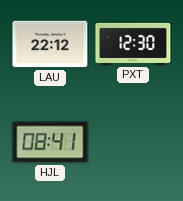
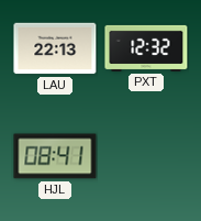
LAU: 22:12 -> 22:13 (55, 48)
PXT: 12:30 -> 12:32 (146, 48)
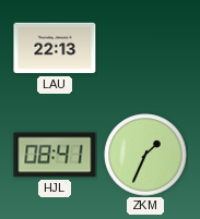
PXT: 12:32 -> none (146, 48)
ZKM: none -> 1:34 (145, 155)
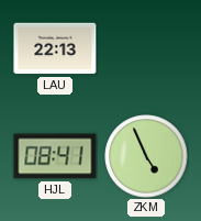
ZKM: 1:34 -> 4:56 (146, 156)
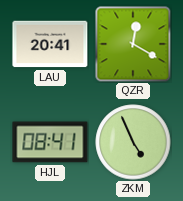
LAU: 22:13 -> 20:41 (50, 44)
QZR: none -> 12:20 (133, 44)
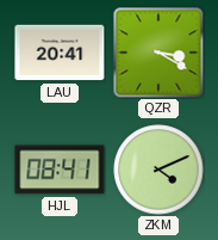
QZR: 12:20 -> 3:20 (158, 53)
ZKM: 4:56 -> 4:11 (158, 170)
